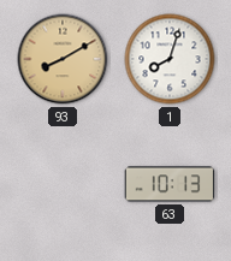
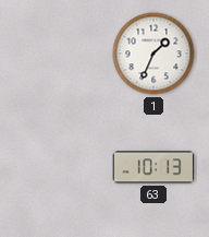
93: 8:10 -> none (63, 59)
1: 8:03 -> 1:34 (153, 54)
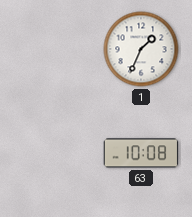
63: 10:13 -> 10:08 (141, 153)
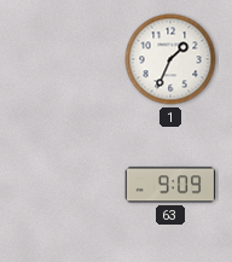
63: 10:08 -> 9:09 (170, 185)
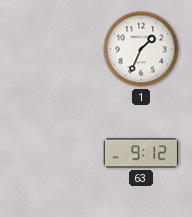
63: 9:09 -> 9:12 (141, 153)
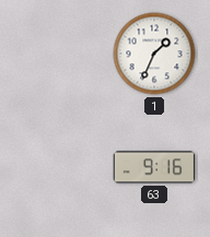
63: 9:12 -> 9:16 (154, 167)
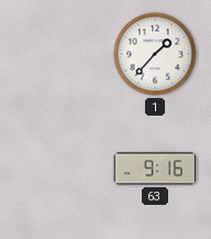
1: 1:34 -> 1:37 (155, 54)
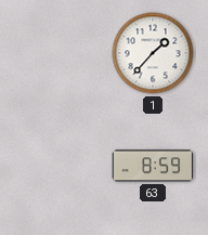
63: 9:16 -> 8:59 (153, 166)
